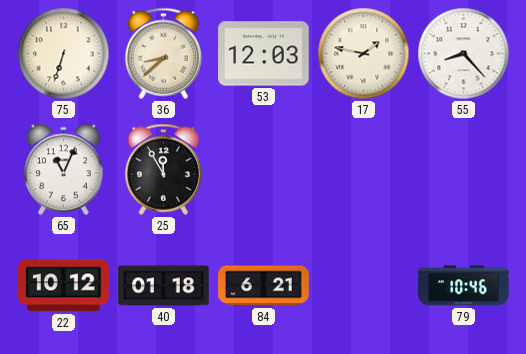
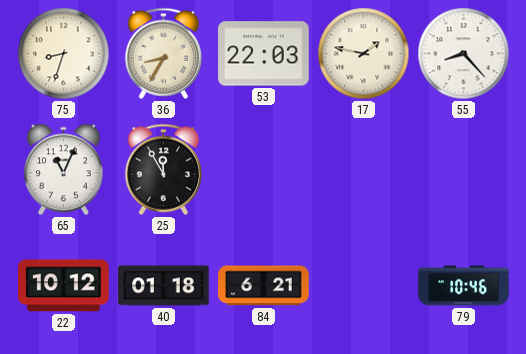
75: 6:33 -> 8:33 (64, 54)
36: 8:38 -> 8:35 (164, 53)
53: 12:03 -> 22:03 (264, 54)
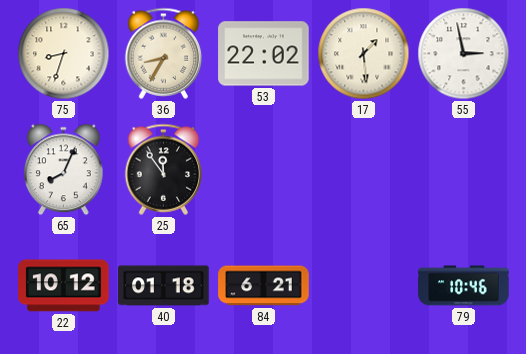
53: 22:03 -> 22:02 (264, 54)
17: 1:47 -> 1:29 (364, 54)
55: 8:23 -> 2:58 (464, 54)
65: 11:04 -> 8:04 (63, 170)
25: 11:55 -> 11:54 (164, 169)
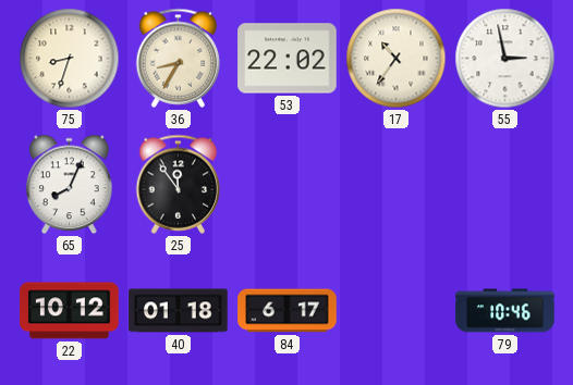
17: 1:29 -> 10:36 (397, 59)
84: 6:21 -> 6:17 (288, 311)
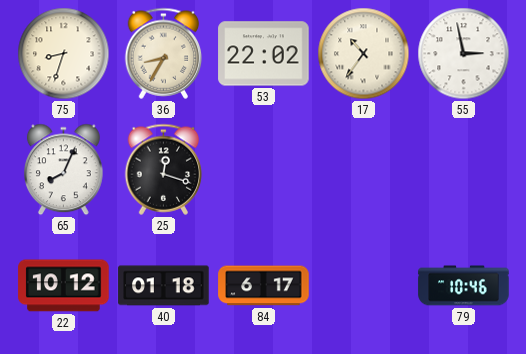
25: 11:54 -> 12:18 (164, 169)
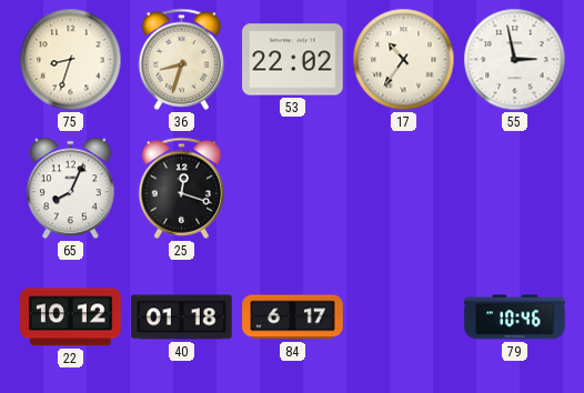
36: 8:35 -> 8:33 (182, 59)
